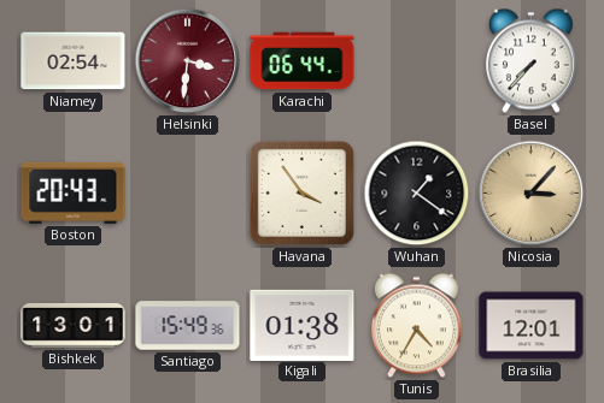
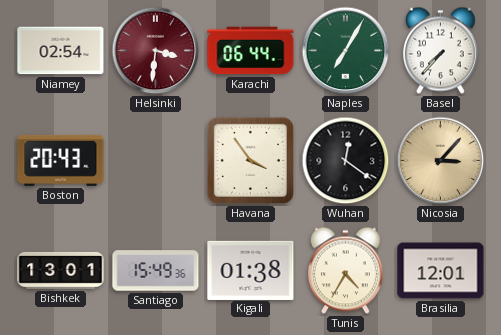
Naples: none -> 7:05 (346, 51)
Wuhan: 1:21 -> 12:21 (346, 161)
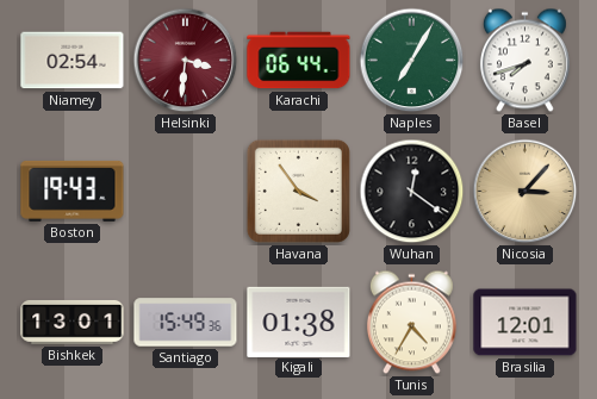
Basel: 7:37 -> 7:42 (524, 61)
Boston: 20:43 -> 19:43 (73, 191)
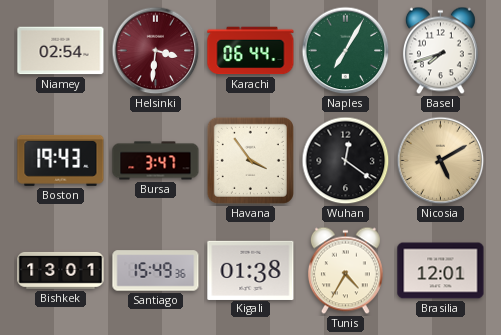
Bursa: none -> 3:47 (156, 161)
Nicosia: 3:07 -> 5:10 (441, 161)
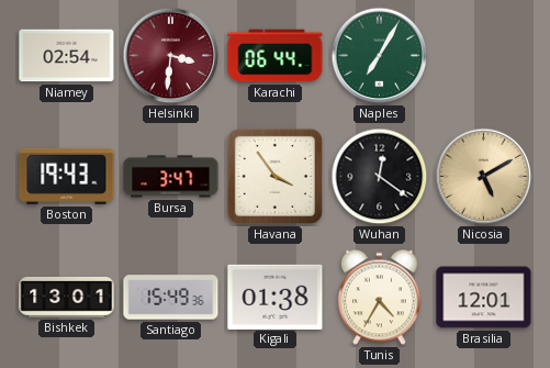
Basel: 7:42 -> none (440, 51)
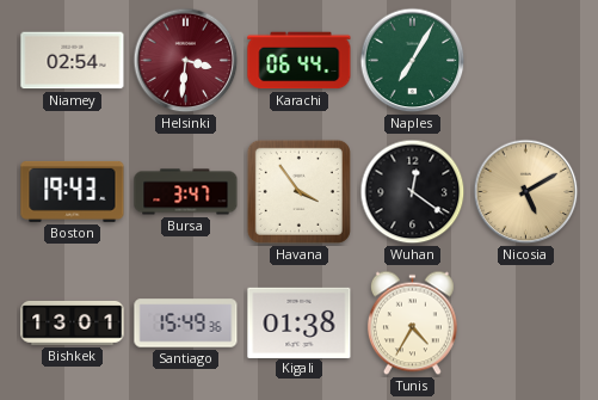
Brasilia: 12:01 -> none (484, 298)
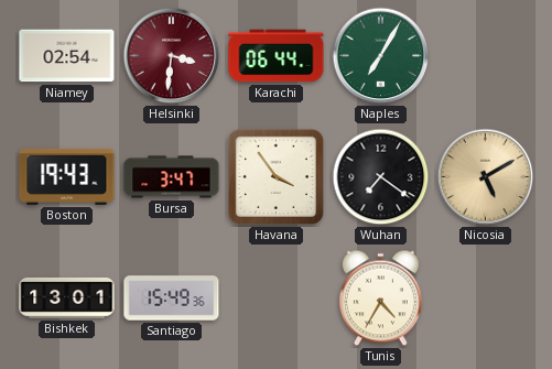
Wuhan: 12:21 -> 7:21 (381, 177)
Kigali: 01:38 -> none (300, 322)
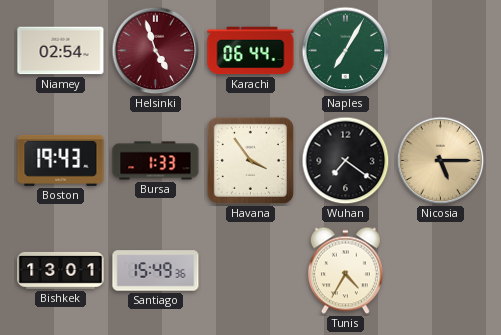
Helsinki: 3:31 -> 4:57 (156, 51)
Bursa: 3:47 -> 1:33 (156, 161)
Nicosia: 5:10 -> 5:15 (441, 161)
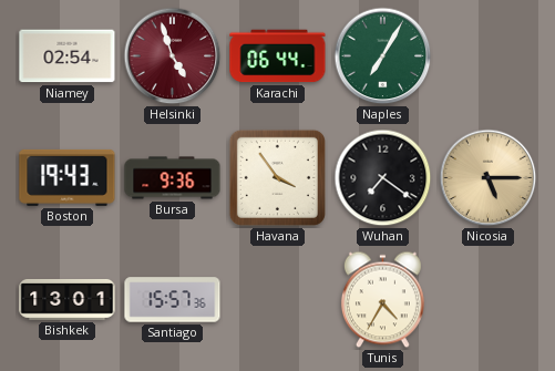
Bursa: 1:33 -> 9:36 (173, 178)
Santiago: 15:49 -> 15:57 (173, 300)
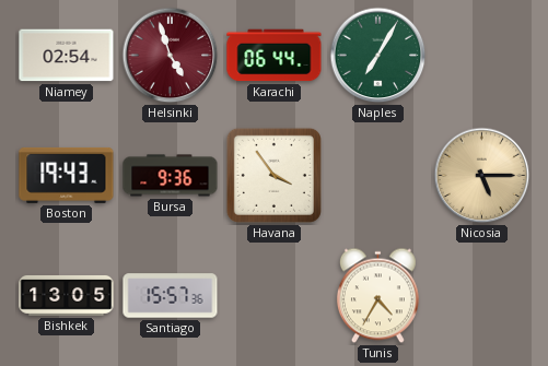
Wuhan: 7:21 -> none (383, 178)
Bishkek: 13:01 -> 13:05 (67, 296)
